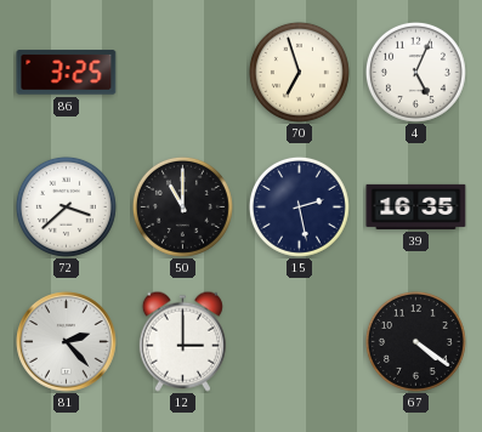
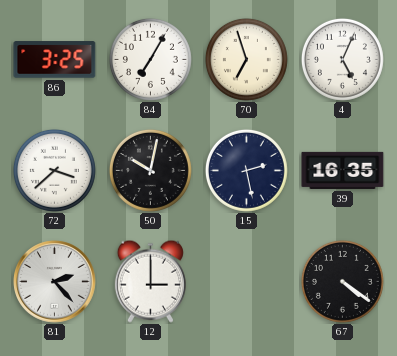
84: none -> 7:05 (150, 59)
50: 11:00 -> 10:02 (150, 170)
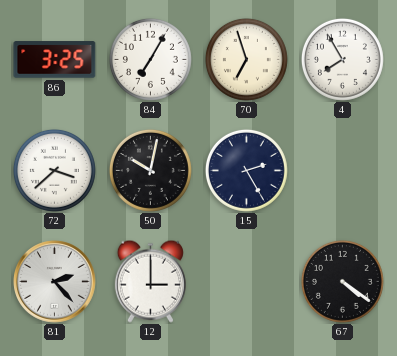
4: 5:04 -> 7:55 (342, 59)
15: 2:28 -> 2:25 (246, 170)
39: 16:35 -> none (343, 170)
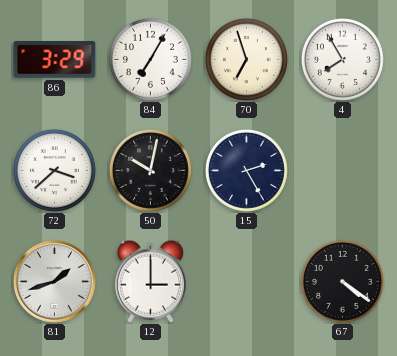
86: 3:25 -> 3:29 (55, 60)
81: 2:23 -> 1:42 (55, 282)
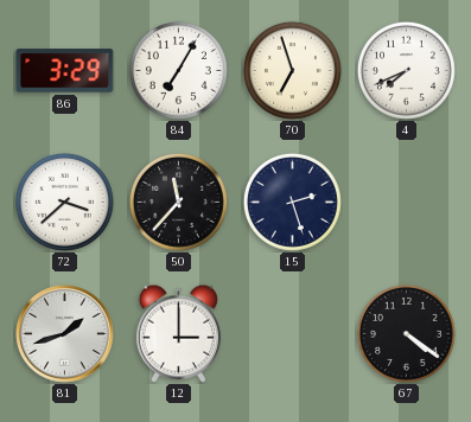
4: 7:55 -> 7:41 (406, 70)
50: 10:02 -> 11:37 (178, 202)
15: 2:25 -> 2:27 (292, 202)
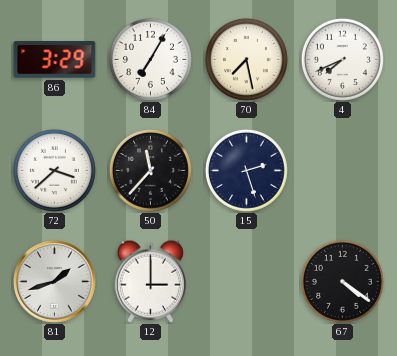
70: 6:57 -> 7:28 (246, 59)
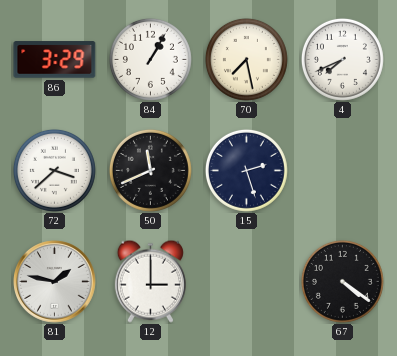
84: 7:05 -> 1:05 (150, 59)
50: 11:37 -> 11:41 (150, 170)
81: 1:42 -> 1:47 (55, 282)
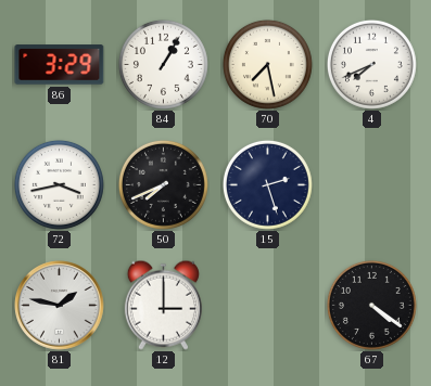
72: 3:38 -> 3:43 (59, 184)
50: 11:41 -> 7:41 (163, 184)
